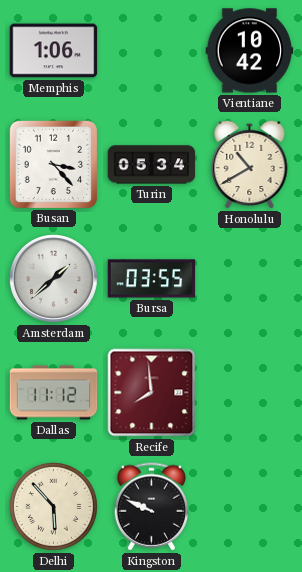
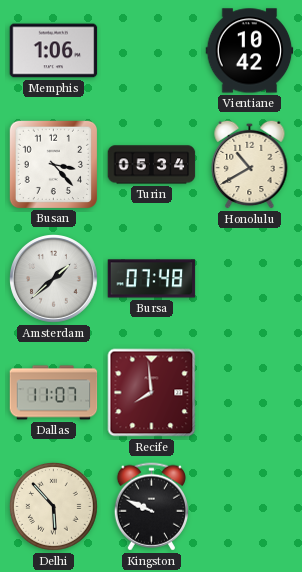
Bursa: 03:55 -> 07:48 (152, 279)
Dallas: 11:12 -> 11:07 (54, 393)
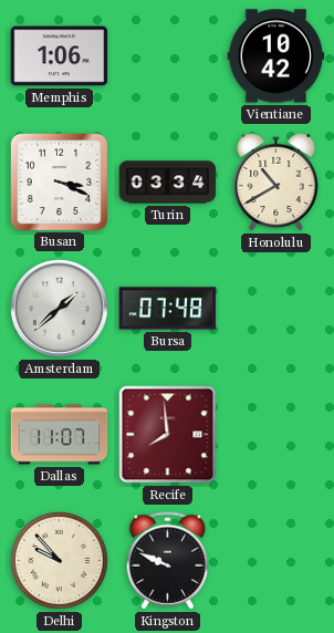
Busan: 3:23 -> 3:19 (59, 181)
Turin: 05:34 -> 03:34 (168, 183)
Delhi: 5:53 -> 9:53 (60, 561)
